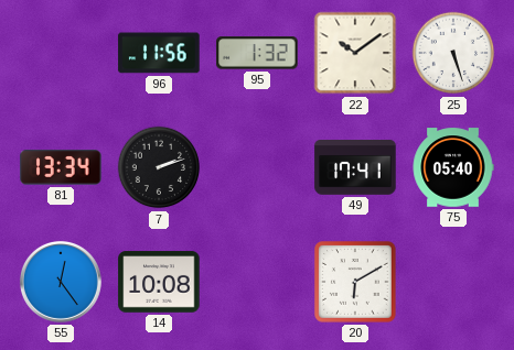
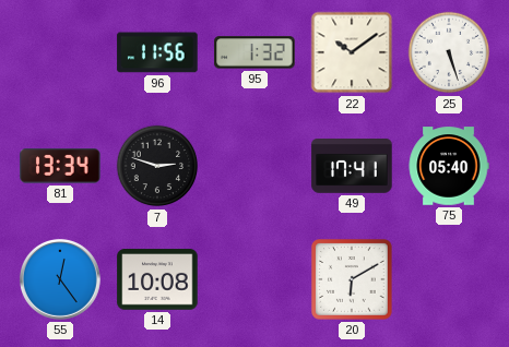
7: 2:12 -> 2:48 (157, 166)
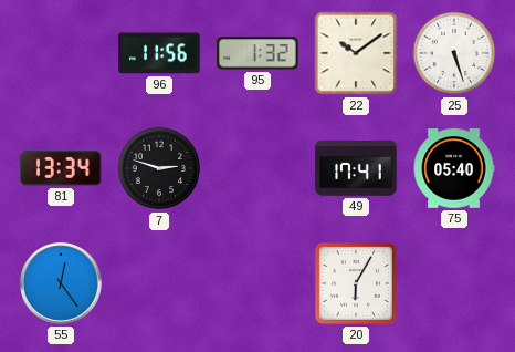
14: 10:08 -> none (157, 279)
20: 6:10 -> 6:05 (356, 283)
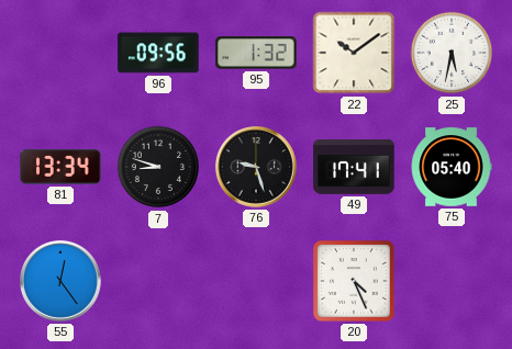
96: 11:56 -> 09:56 (158, 53)
25: 5:27 -> 5:32 (452, 53)
7: 2:48 -> 8:48 (158, 167)
76: none -> 9:27 (256, 167)
20: 6:05 -> 4:26 (354, 281)
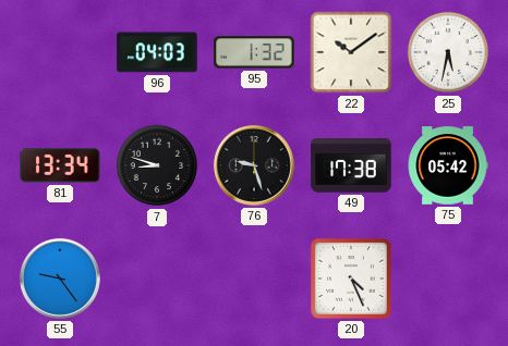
96: 09:56 -> 04:03 (157, 52)
49: 17:41 -> 17:38 (351, 166)
75: 05:40 -> 05:42 (448, 165)
55: 12:24 -> 9:24 (60, 279)
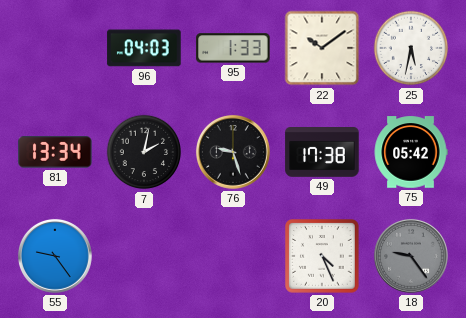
95: 1:32 -> 1:33 (233, 48)
7: 8:48 -> 2:02 (144, 152)
18: none -> 9:24 (411, 256)
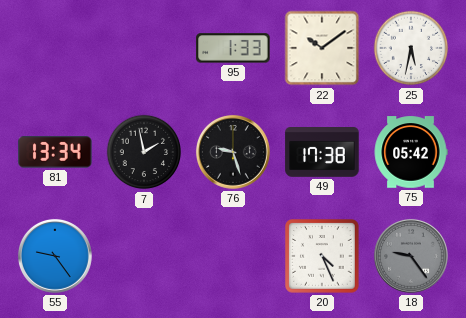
96: 04:03 -> none (144, 48)
7: 2:02 -> 1:58 (144, 152)
